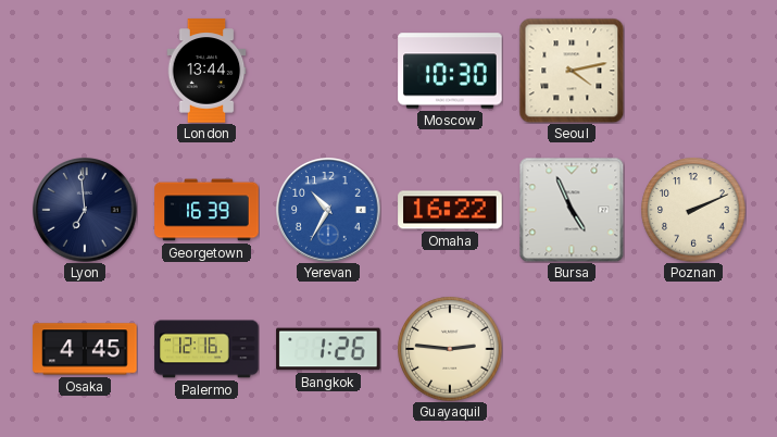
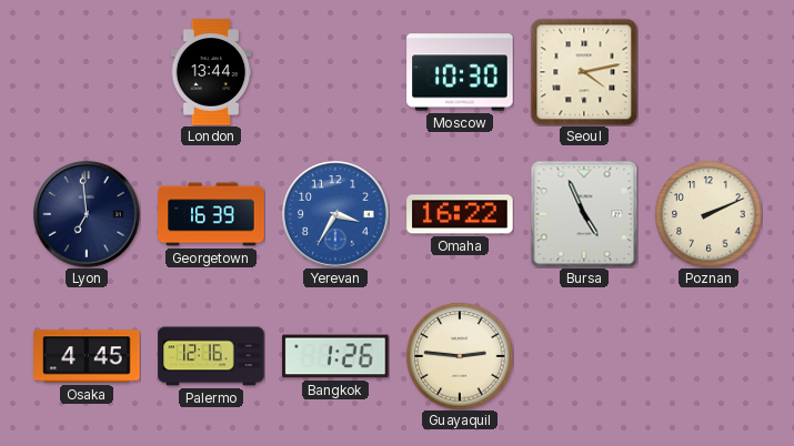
Yerevan: 10:35 -> 3:35 (335, 214)
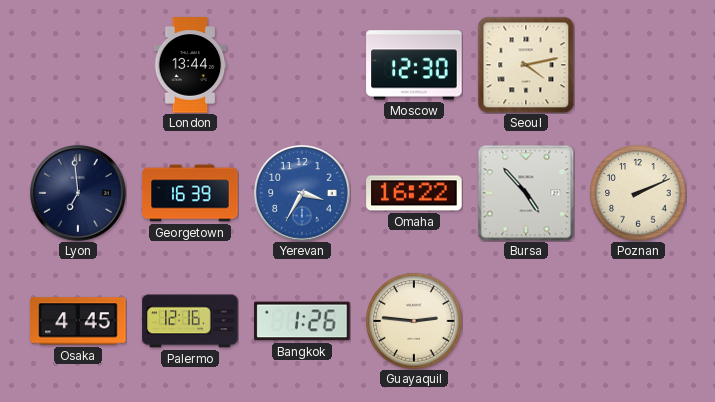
Moscow: 10:30 -> 12:30 (414, 65)
Bursa: 4:56 -> 4:53 (526, 193)
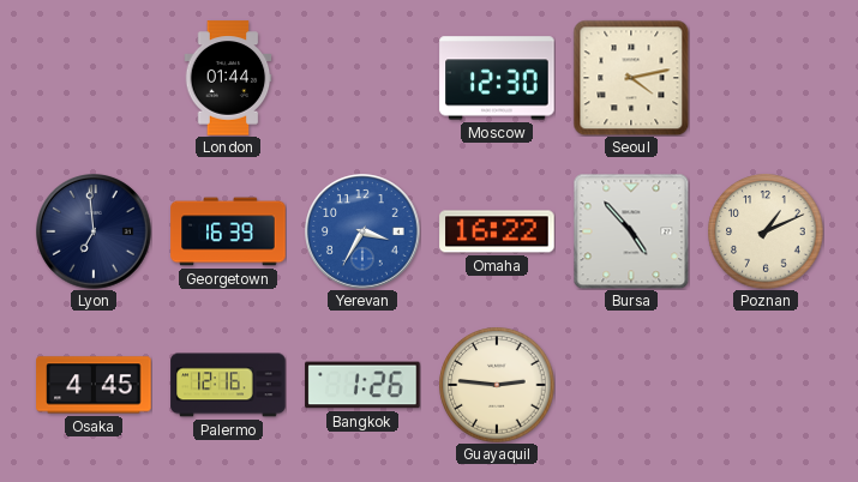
London: 13:44 -> 01:44 (228, 78)
Poznan: 2:11 -> 1:11 (766, 231)
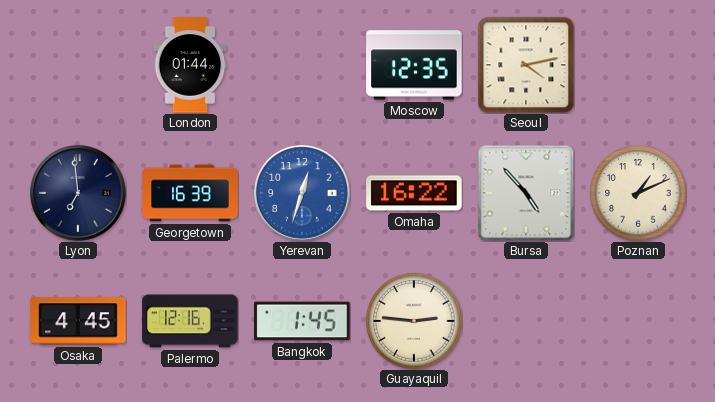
Moscow: 12:30 -> 12:35 (414, 65)
Yerevan: 3:35 -> 12:33 (302, 193)
Bangkok: 1:26 -> 1:45 (302, 321)
